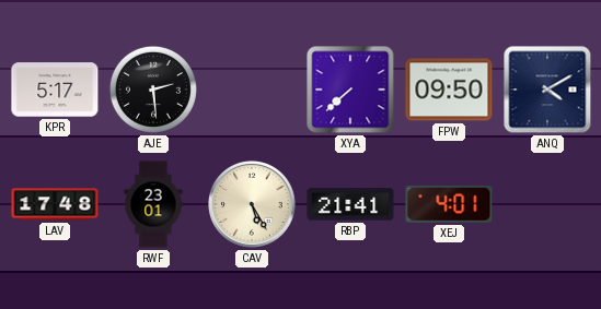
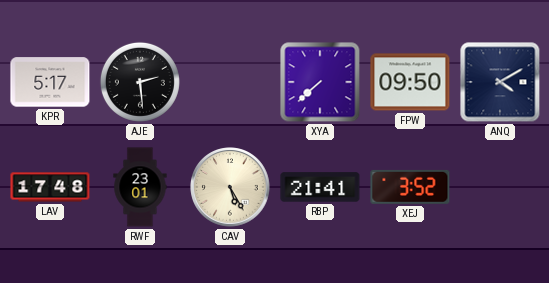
XEJ: 4:01 -> 3:52 (410, 187)
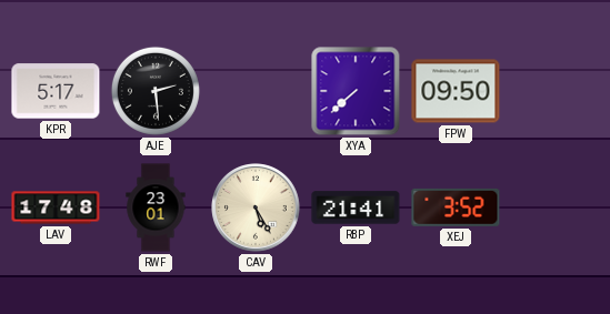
ANQ: 4:10 -> none (500, 82)
